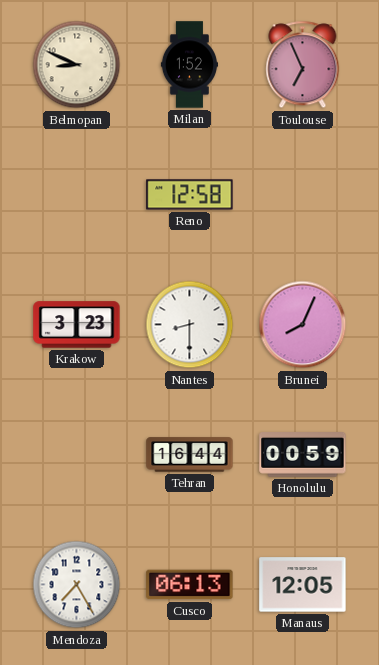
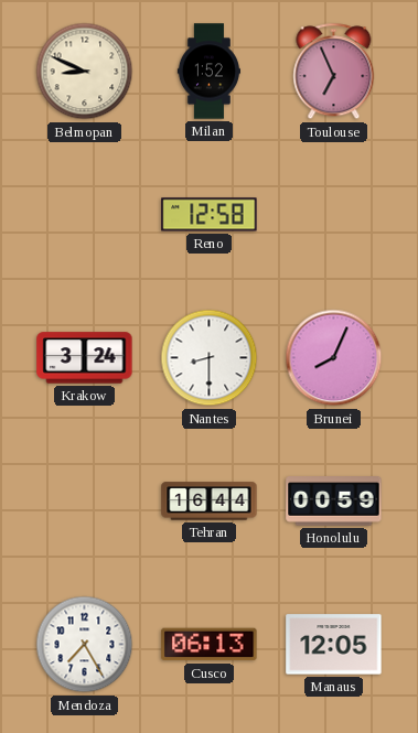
Krakow: 3:23 -> 3:24 (85, 358)
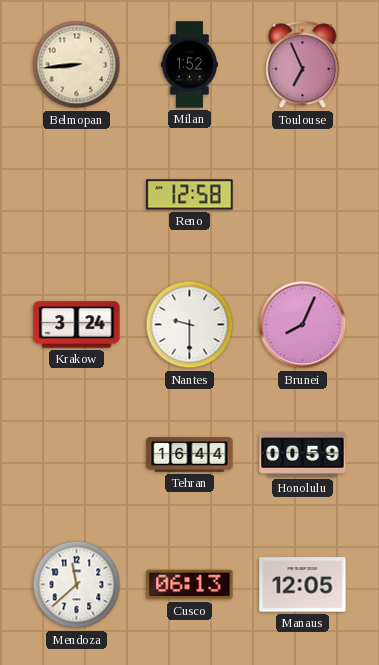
Belmopan: 8:49 -> 8:44 (77, 65)
Nantes: 8:30 -> 9:30 (190, 325)
Mendoza: 7:25 -> 11:38 (77, 585)
